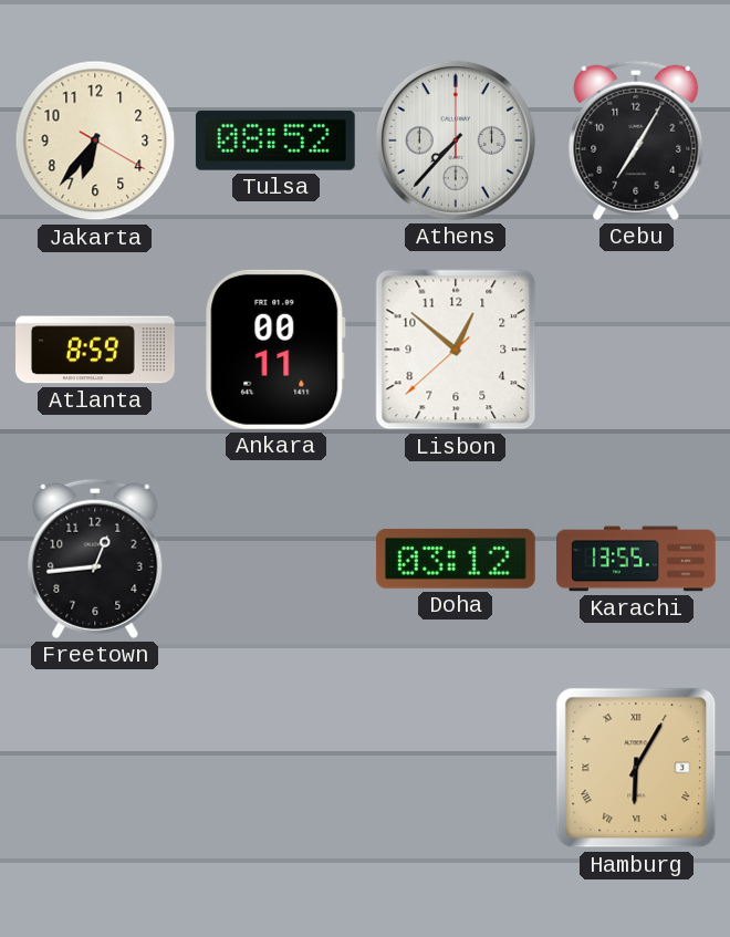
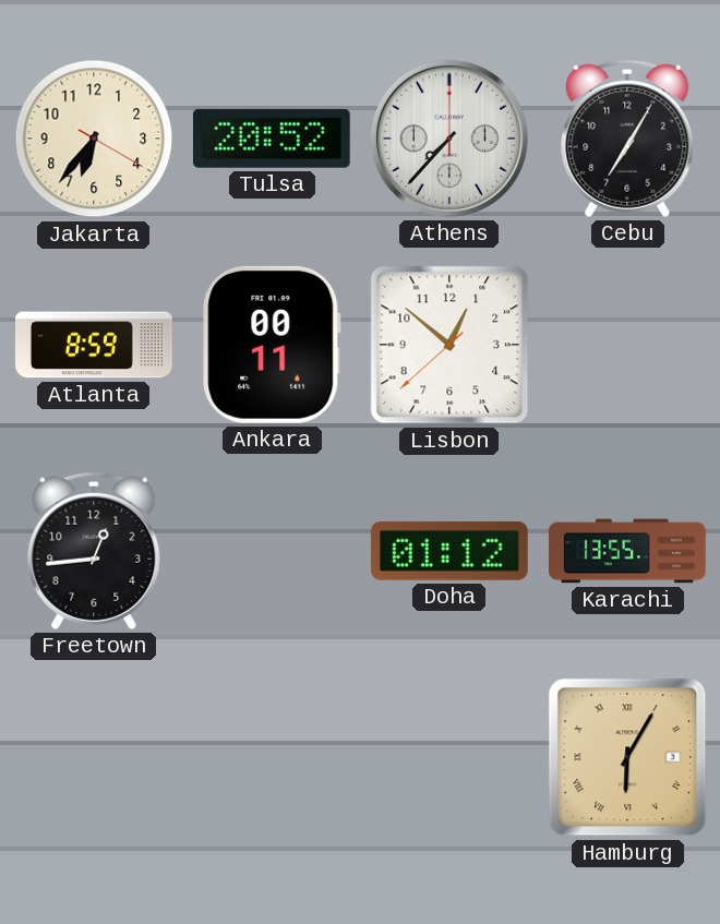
Tulsa: 08:52 -> 20:52 (272, 139)
Doha: 03:12 -> 01:12 (449, 551)
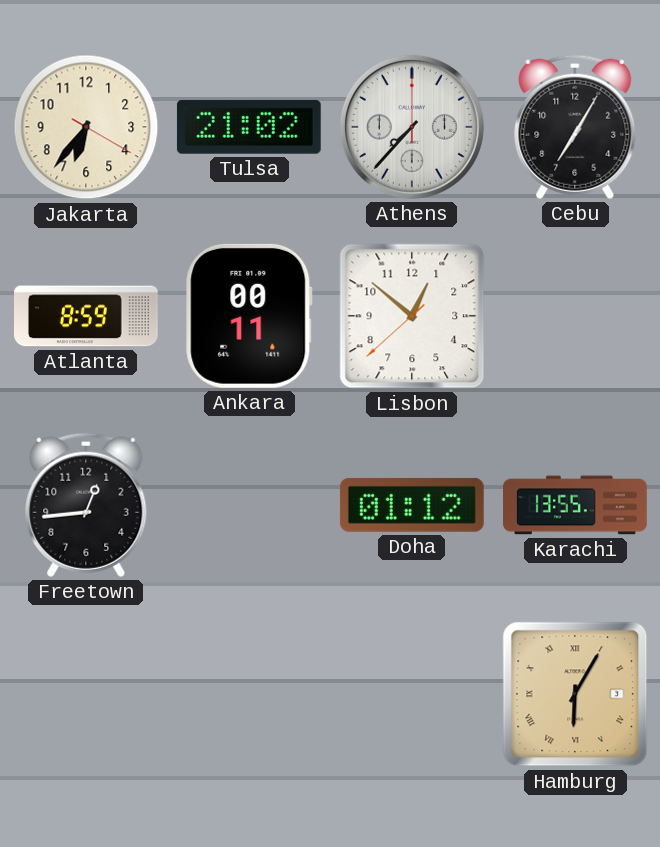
Tulsa: 20:52 -> 21:02 (249, 127)
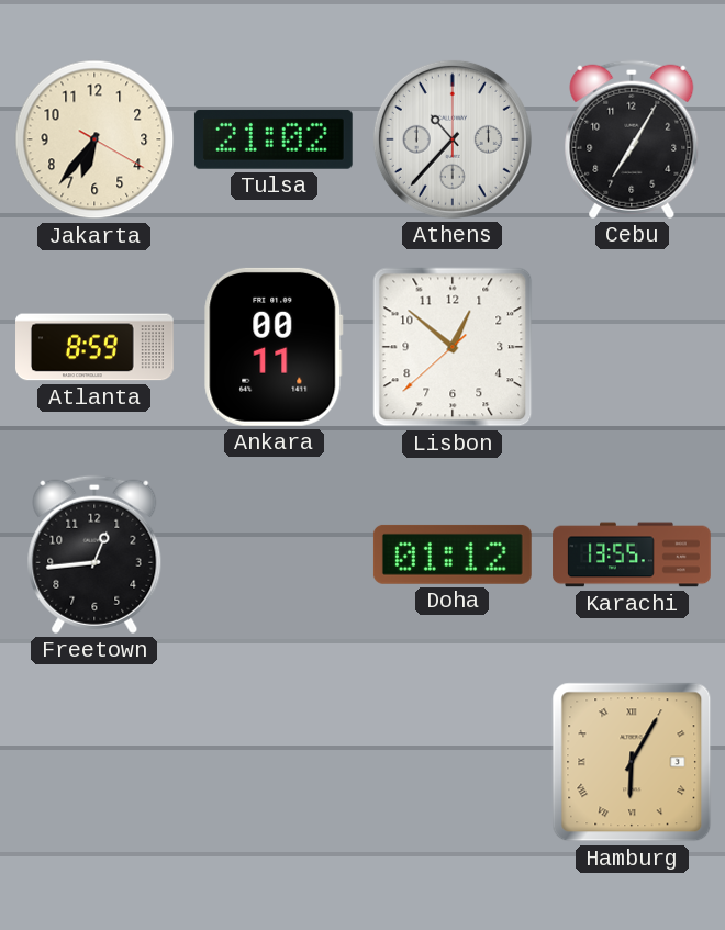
Athens: 7:37 -> 10:37 (453, 139)
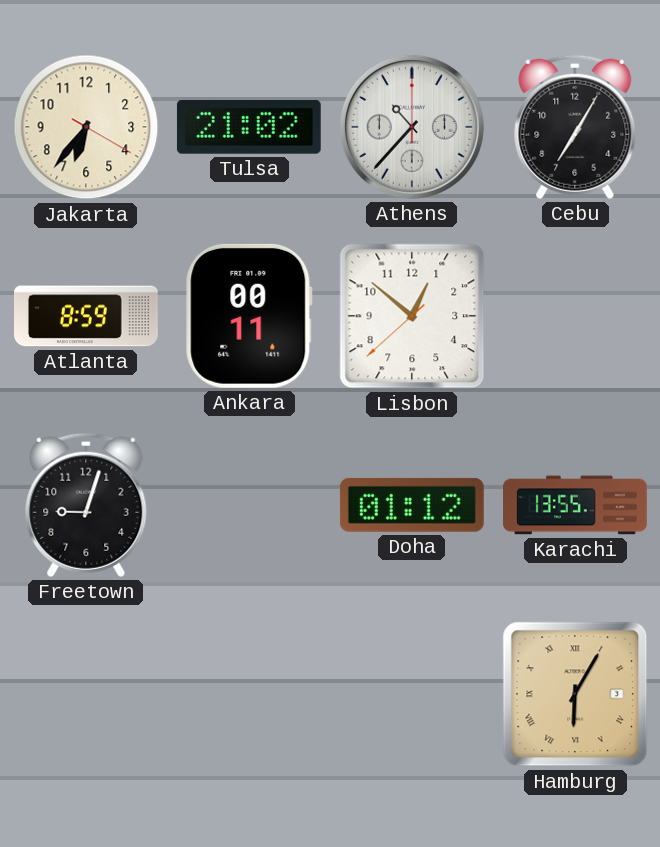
Freetown: 12:44 -> 9:03 (86, 505)
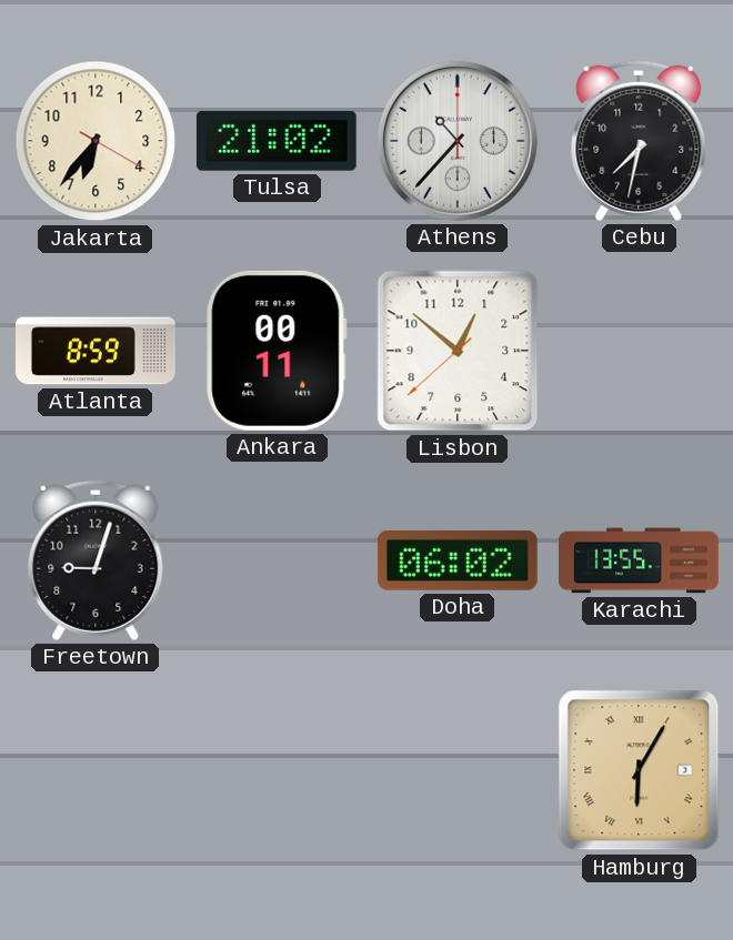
Cebu: 7:05 -> 7:32 (639, 141)
Doha: 01:12 -> 06:02 (458, 560)
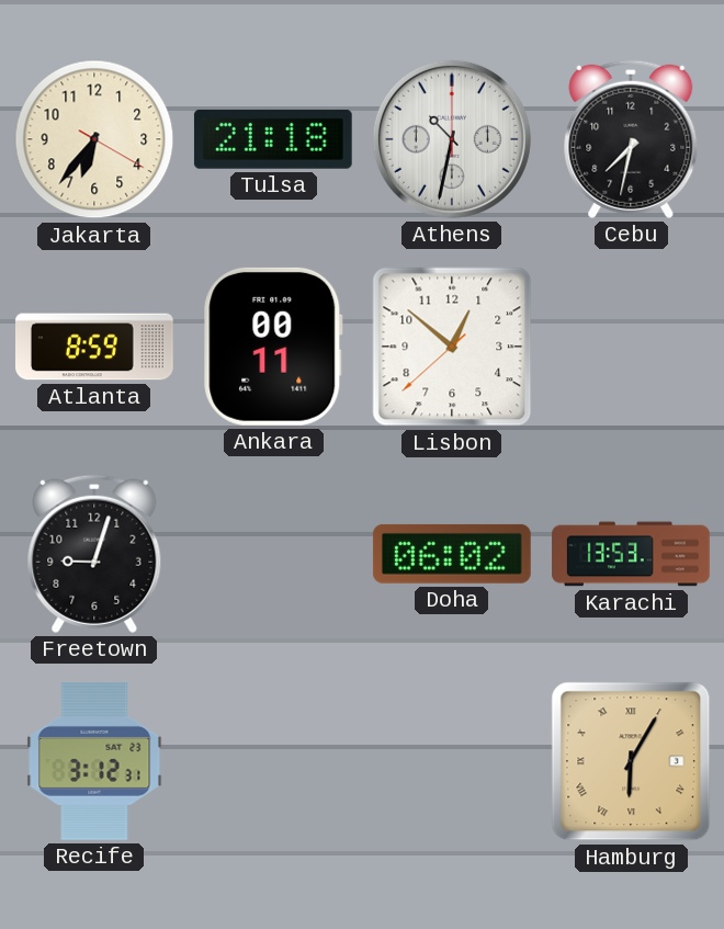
Tulsa: 21:02 -> 21:18 (273, 139)
Athens: 10:37 -> 10:32 (452, 139)
Karachi: 13:55 -> 13:53 (631, 554)
Recife: none -> 3:12 (94, 761)
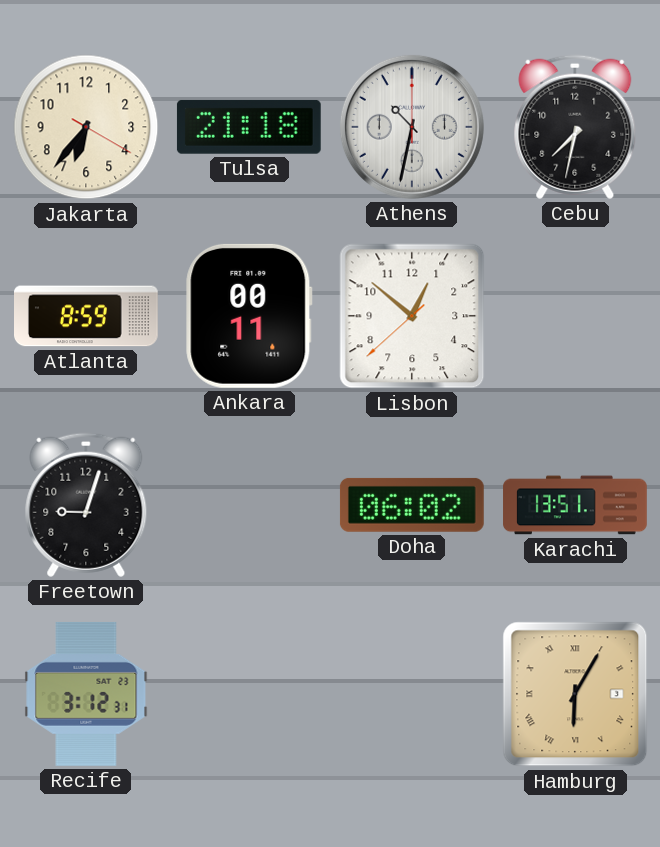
Karachi: 13:53 -> 13:51 (575, 505)
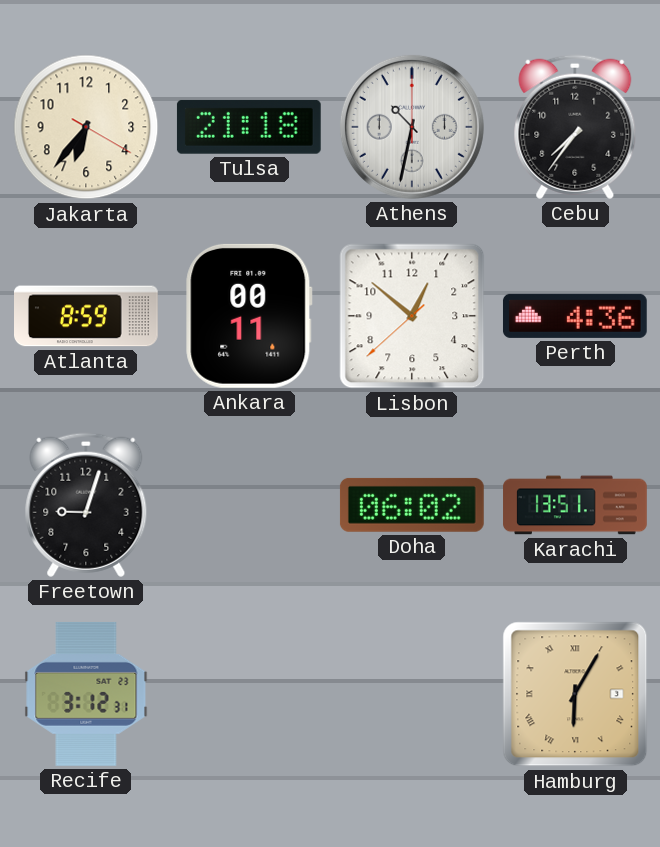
Cebu: 7:32 -> 7:36 (575, 127)
Perth: none -> 4:36 (575, 316)
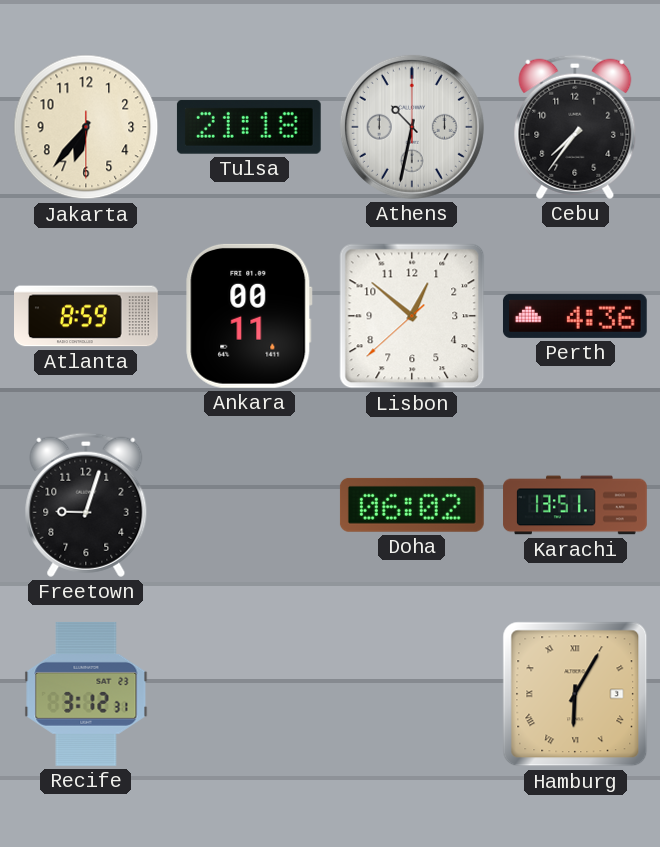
Jakarta: 6:36:20 -> 6:36:30 (86, 127)
